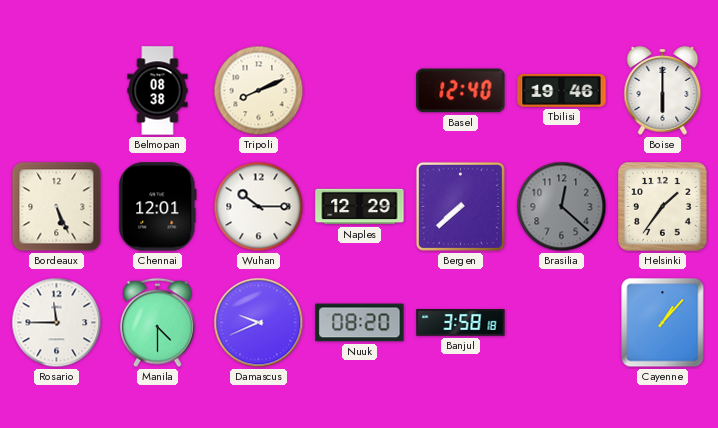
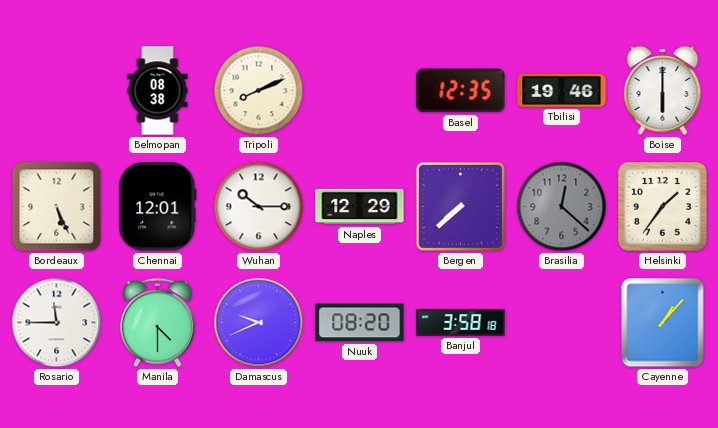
Basel: 12:40 -> 12:35 (461, 91)
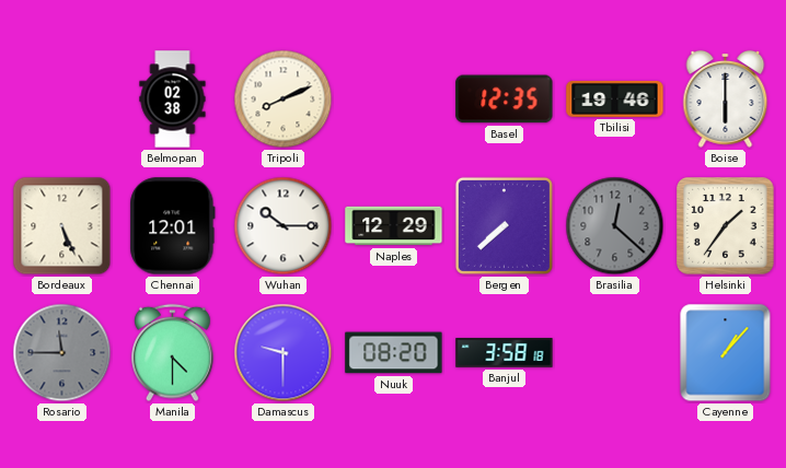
Belmopan: 08:38 -> 02:38 (173, 100)
Rosario dial: white -> grey (62, 353)
Damascus: 9:41 -> 9:30 (284, 353)
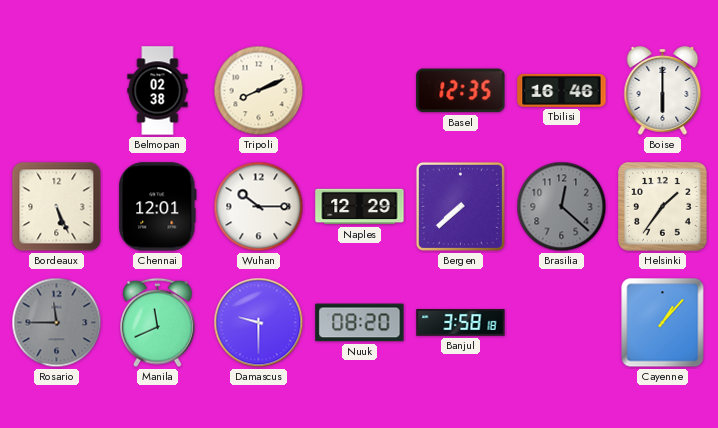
Tbilisi: 19:46 -> 16:46 (562, 90)
Manila: 4:30 -> 11:41 (158, 323)
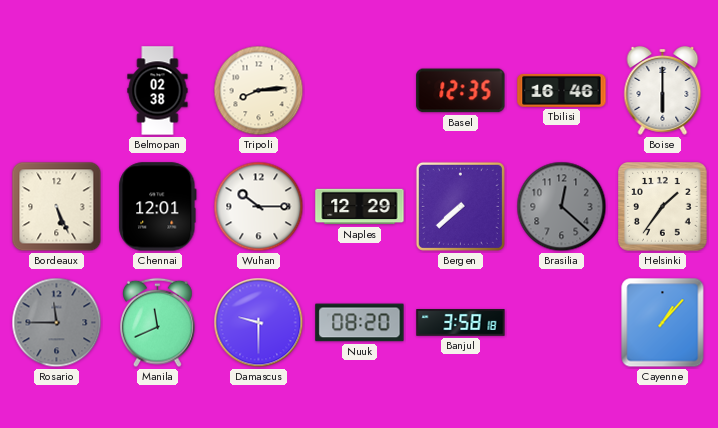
Tripoli: 8:11 -> 8:14 (259, 91)
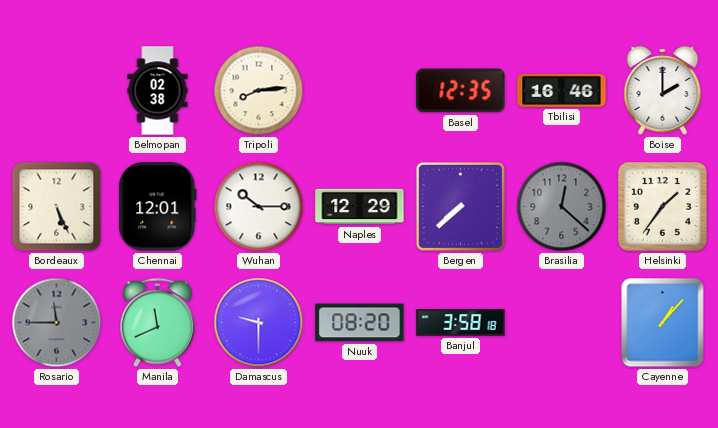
Boise: 6:00 -> 2:00 (663, 90)
